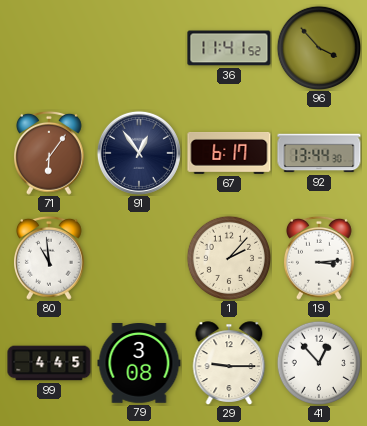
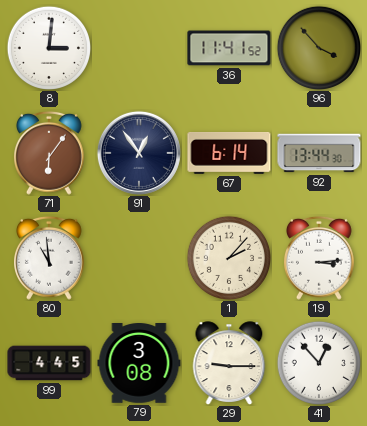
8: none -> 3:01 (48, 47)
67: 6:17 -> 6:14 (229, 153)
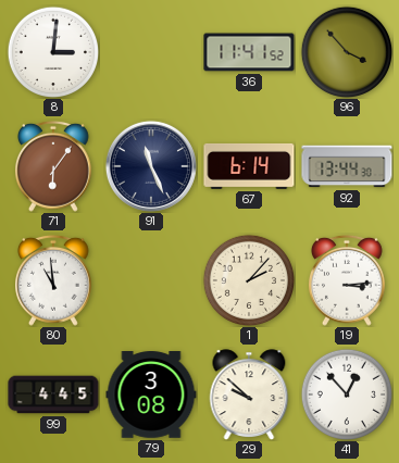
91: 12:54 -> 11:26 (151, 166)
29: 9:15 -> 9:52 (249, 395)
